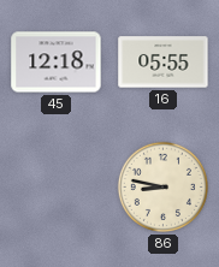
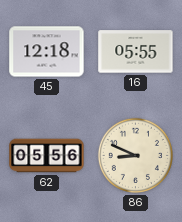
62: none -> 05:56 (47, 156)
86: 8:47 -> 8:49 (135, 155)
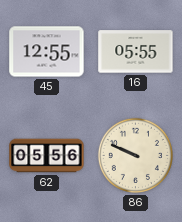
45: 12:18 -> 12:55 (47, 52)
86: 8:49 -> 9:49 (135, 155)
